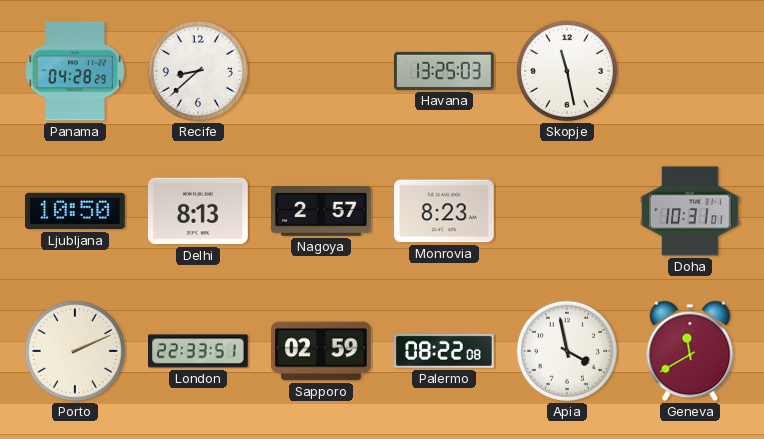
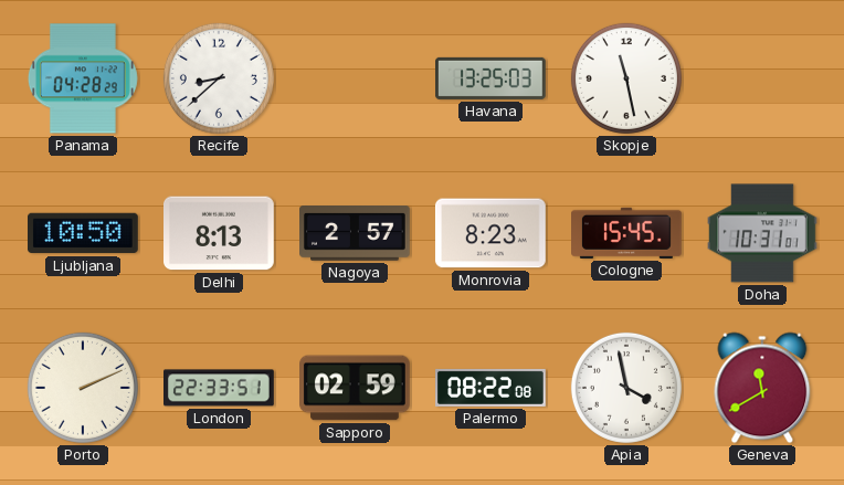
Cologne: none -> 15:45 (627, 233)
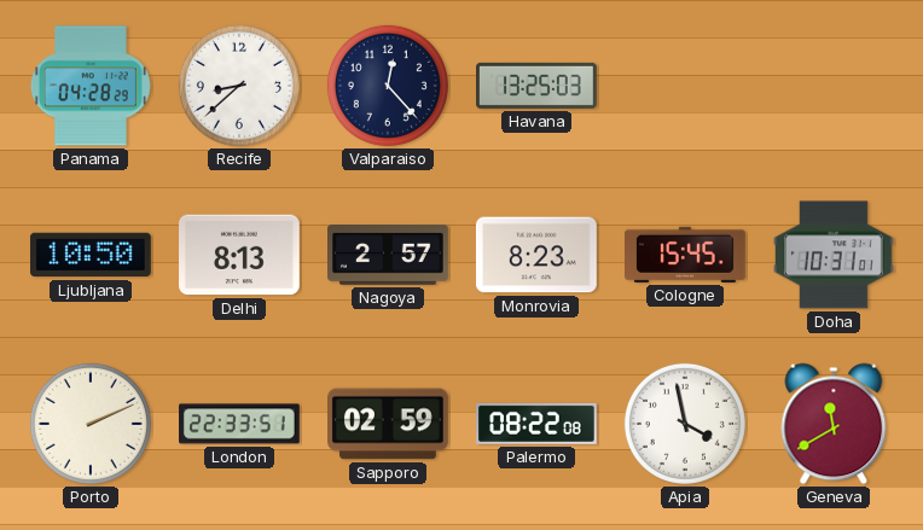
Valparaiso: none -> 12:23 (388, 86)
Skopje: 11:28 -> none (626, 78)
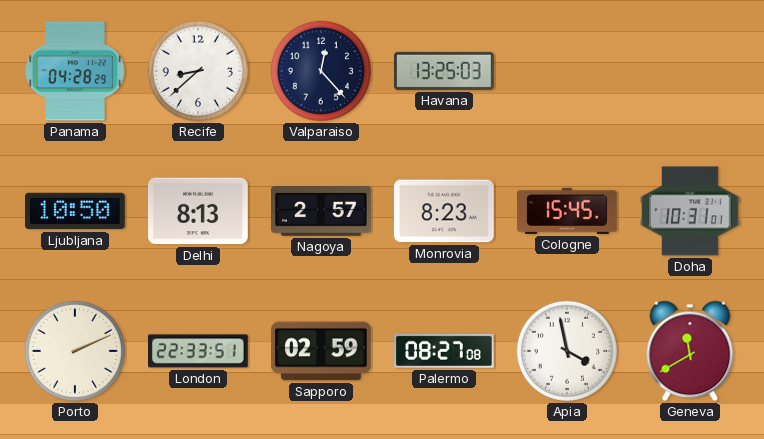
Palermo: 08:22 -> 08:27 (445, 351)
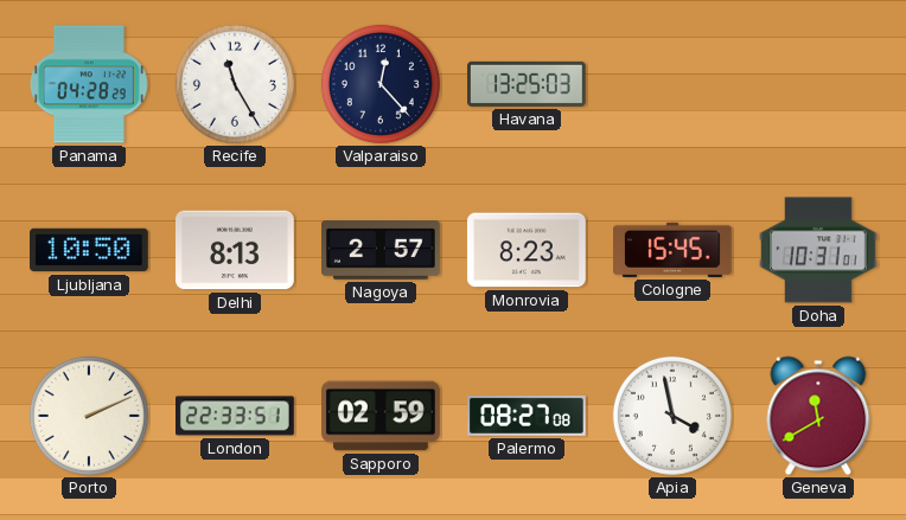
Recife: 8:38 -> 11:25 (235, 84)
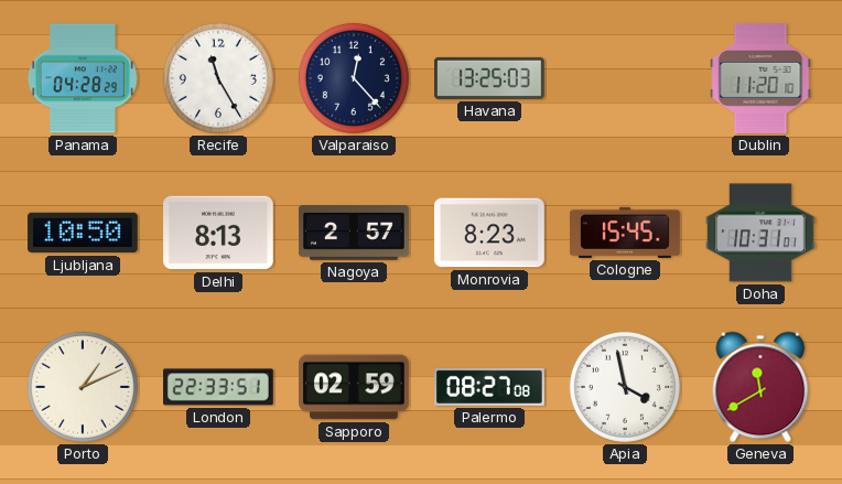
Dublin: none -> 11:20 (760, 79)
Porto: 2:11 -> 1:11 (83, 387)
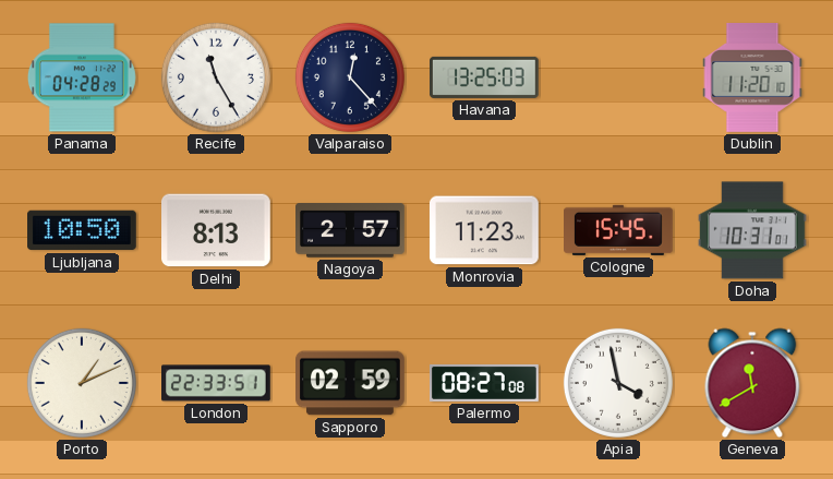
Monrovia: 8:23 -> 11:23 (484, 230)
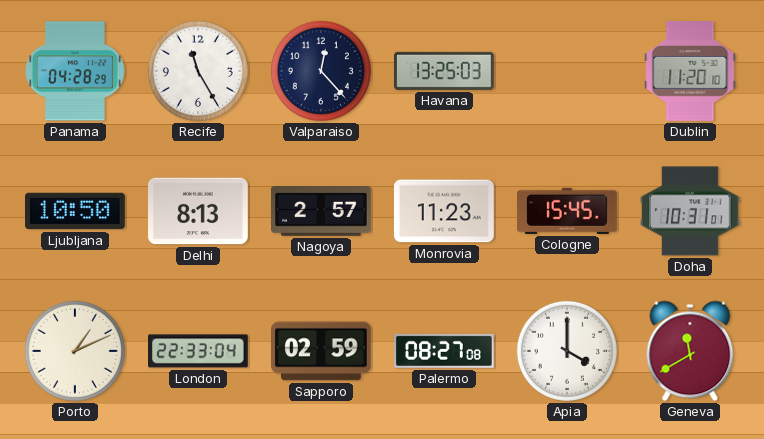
London: 22:33:51 -> 22:33:04 (199, 351)
Apia: 3:58 -> 4:00 (567, 351)
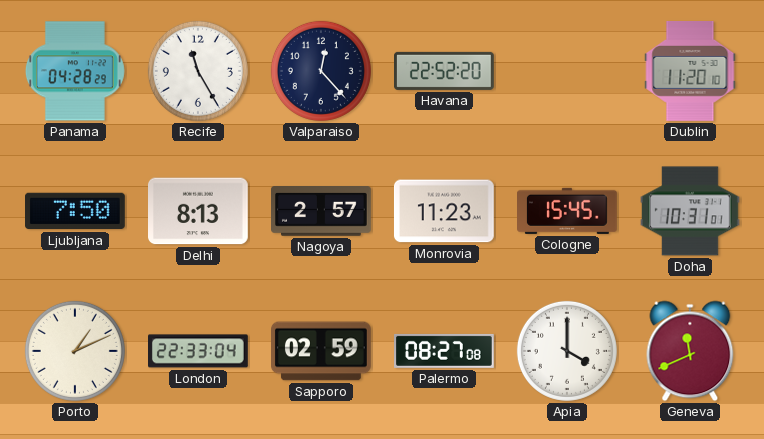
Havana: 13:25 -> 22:52 (445, 71)
Ljubljana: 10:50 -> 7:50 (76, 211)
Geneva: 11:40 -> 11:41 (690, 351)
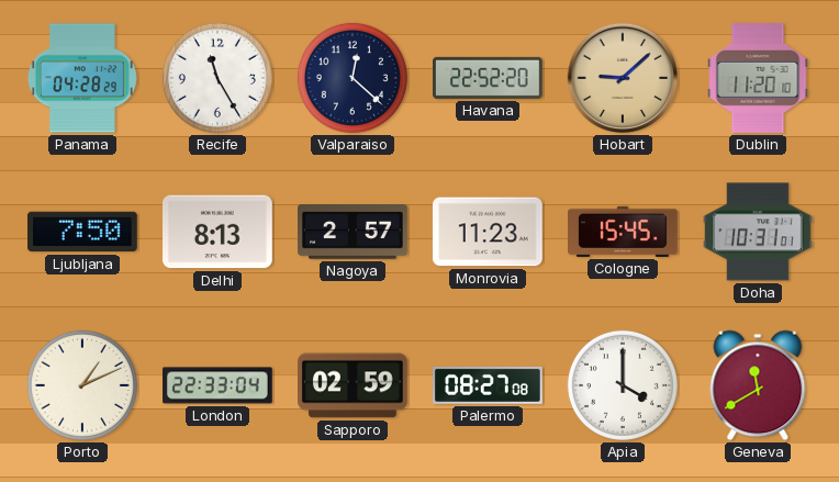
Valparaiso: 12:23 -> 12:22 (353, 78)
Hobart: none -> 9:08 (623, 78)
Geneva: 11:41 -> 11:40 (758, 385)
